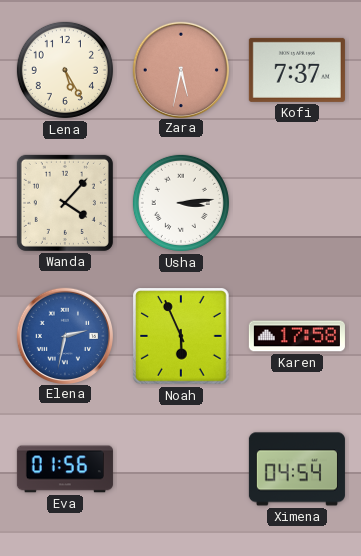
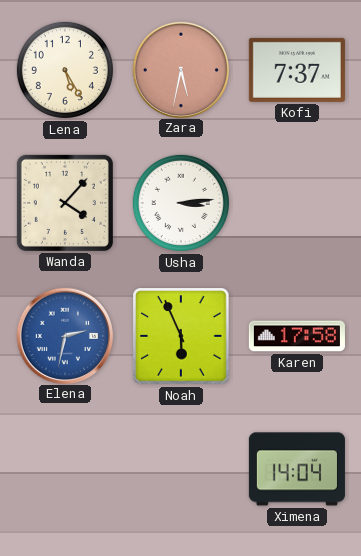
Eva: 01:56 -> none (65, 469)
Ximena: 04:54 -> 14:04 (297, 469)
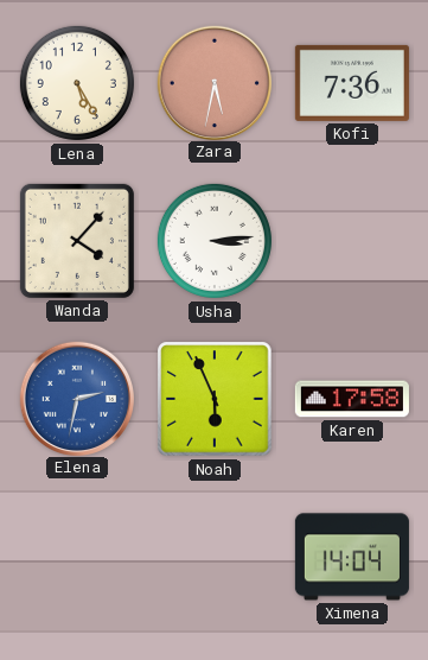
Kofi: 7:37 -> 7:36 (352, 83)
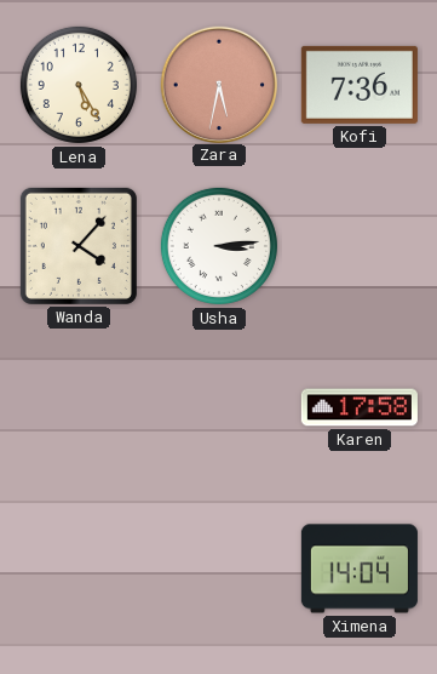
Elena: 2:32 -> none (76, 398)
Noah: 5:56 -> none (215, 399)
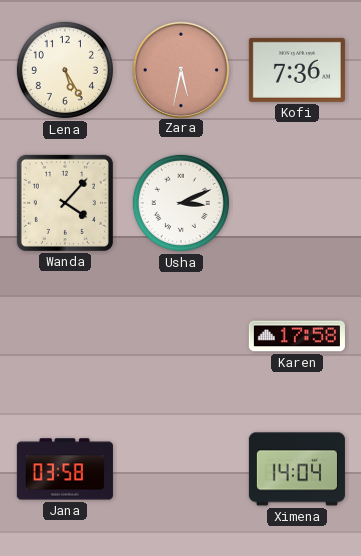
Usha: 3:14 -> 3:11 (181, 203)
Jana: none -> 03:58 (65, 469)
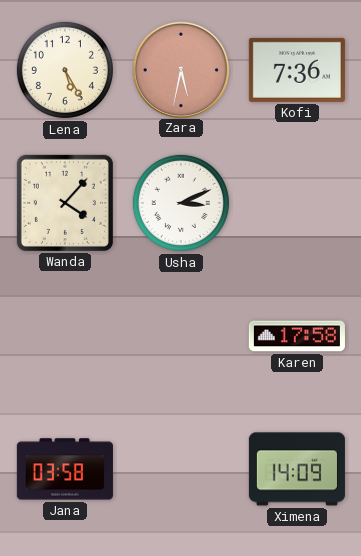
Ximena: 14:04 -> 14:09 (297, 469)
